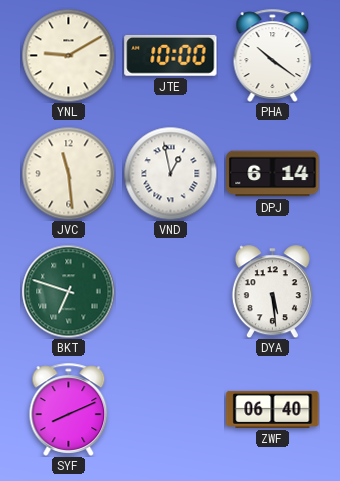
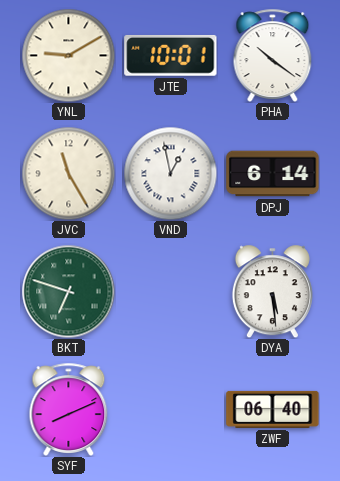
JTE: 10:00 -> 10:01 (171, 55)
JVC: 11:29 -> 11:25 (68, 173)
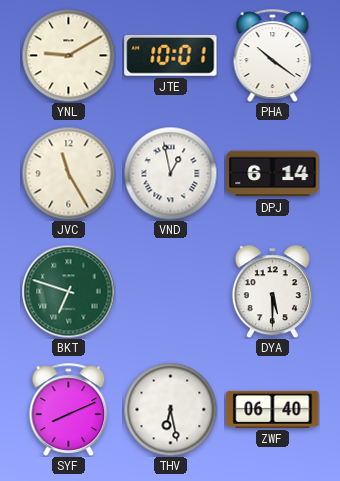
DYA: 5:29 -> 5:30 (272, 291)
THV: none -> 6:28 (170, 409)
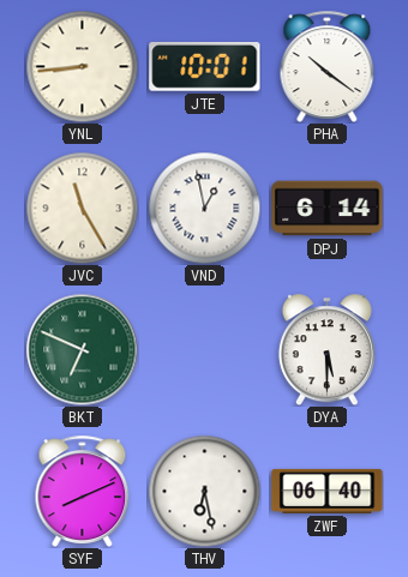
YNL: 9:10 -> 8:44 (82, 66)
BKT: 6:48 -> 6:49 (82, 349)
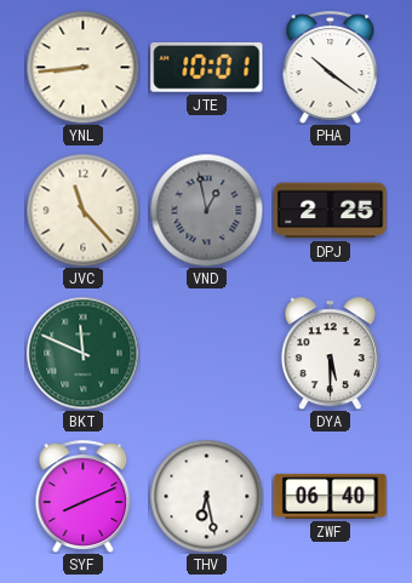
JVC: 11:25 -> 11:23 (82, 210)
VND dial: white -> grey (206, 210)
DPJ: 6:14 -> 2:25 (331, 211)
BKT: 6:49 -> 11:49 (82, 353)
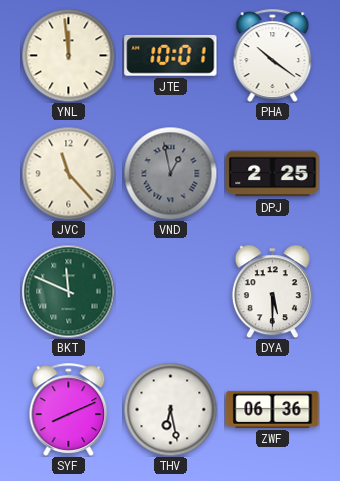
YNL: 8:44 -> 11:59 (68, 55)
ZWF: 06:40 -> 06:36 (273, 409)
